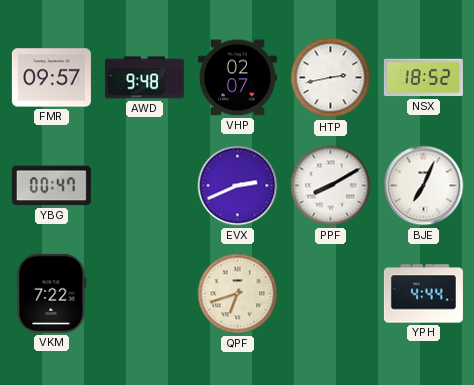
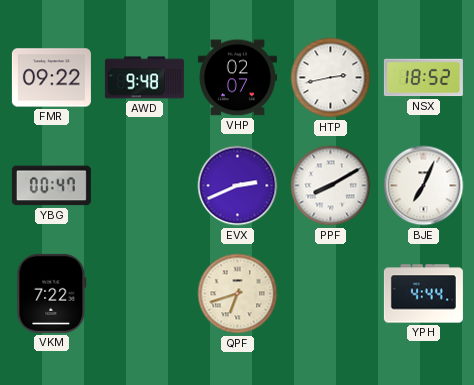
FMR: 09:57 -> 09:22 (51, 78)
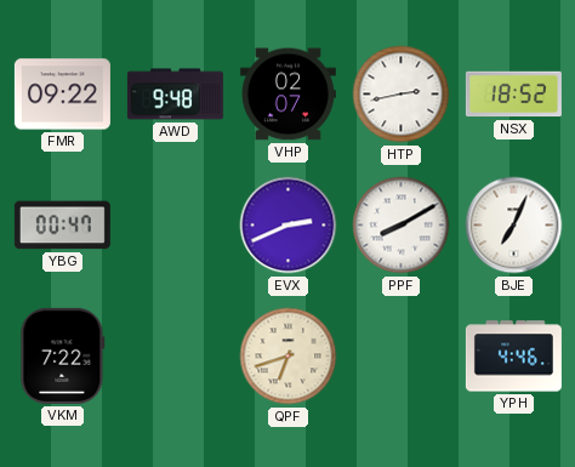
YPH: 4:44 -> 4:46 (513, 357)
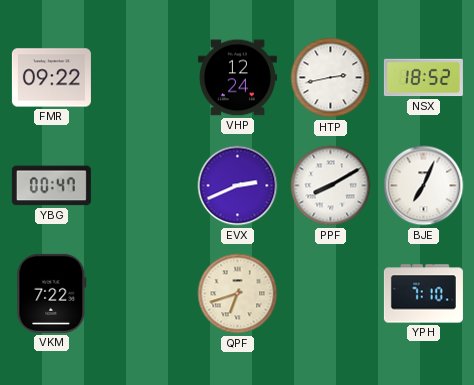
AWD: 9:48 -> none (175, 95)
VHP: 02:07 -> 12:24 (237, 78)
YPH: 4:46 -> 7:10 (423, 294)
